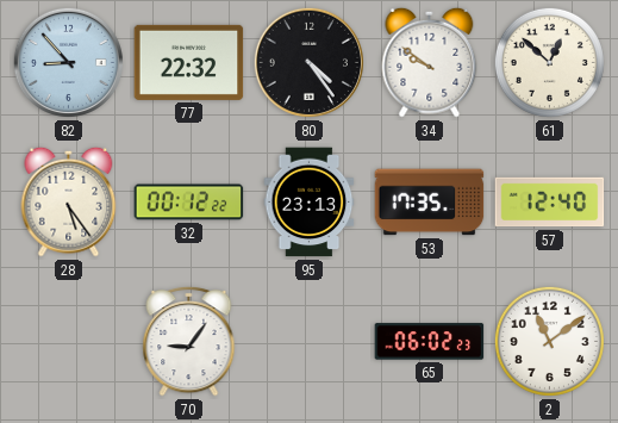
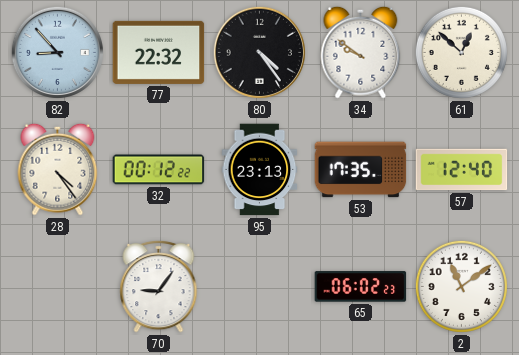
28: 5:24 -> 4:24 (58, 169)
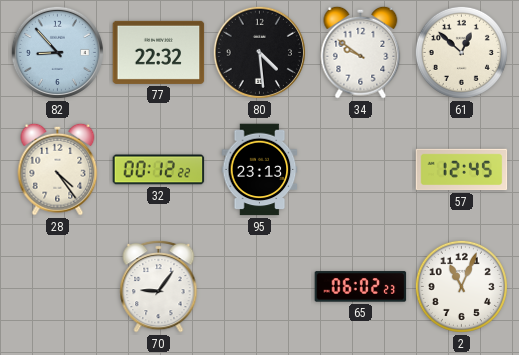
80: 4:24 -> 4:29 (259, 52)
53: 17:35 -> none (361, 170)
57: 12:40 -> 12:45 (462, 170)
2: 11:09 -> 11:04 (461, 286)
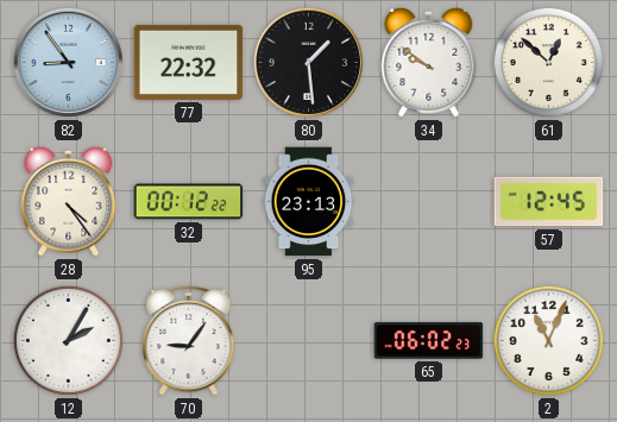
82: 8:53 -> 8:54 (68, 62)
80: 4:29 -> 1:29 (308, 62)
12: none -> 2:05 (68, 340)
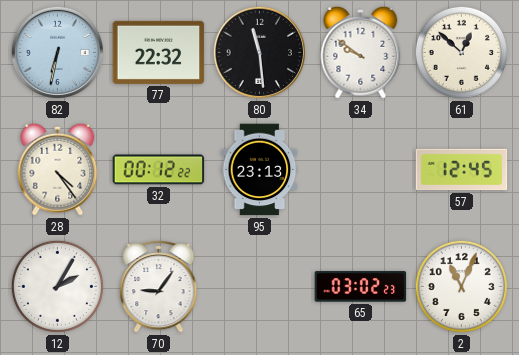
82: 8:54 -> 6:32 (57, 52)
80: 1:29 -> 11:29 (259, 52)
65: 06:02 -> 03:02 (361, 287)
